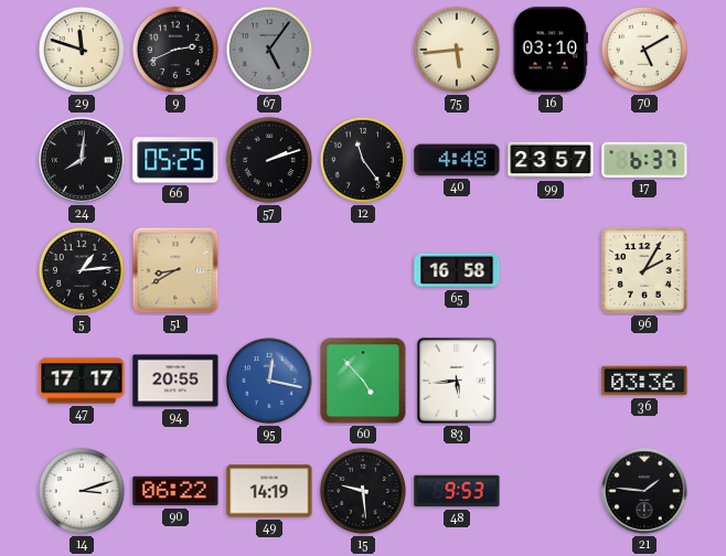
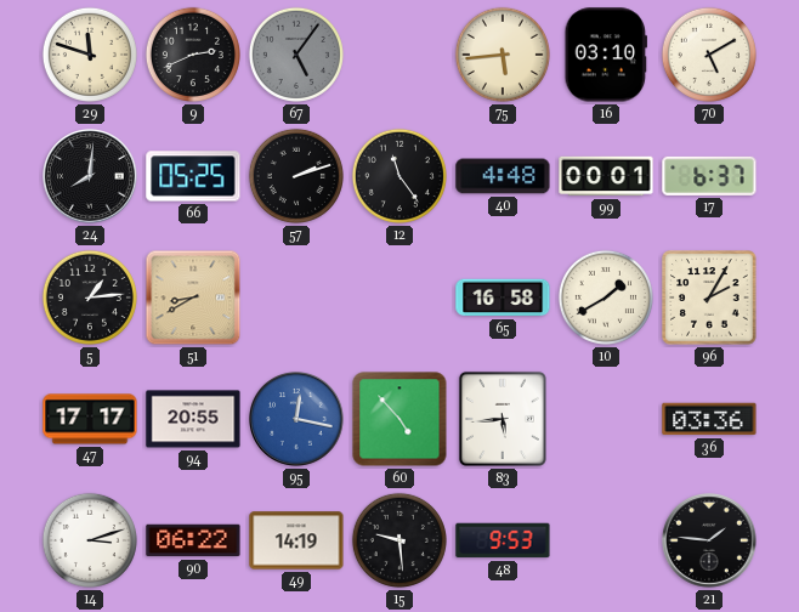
99: 23:57 -> 00:01 (606, 176)
10: none -> 1:40 (606, 297)
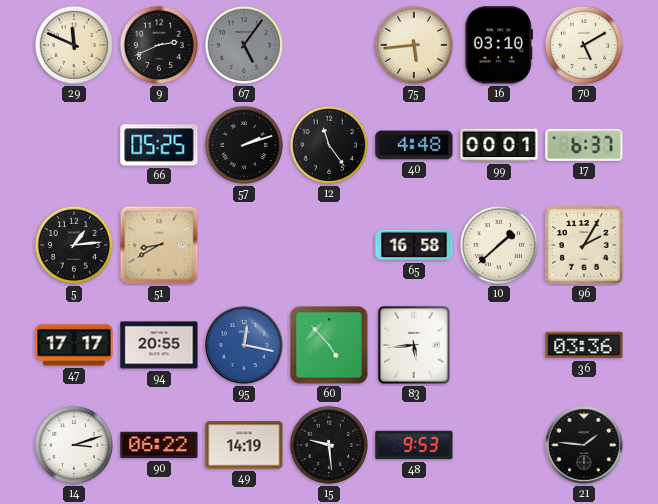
29: 11:48 -> 11:49 (74, 45)
24: 8:01 -> none (91, 177)
10: 1:40 -> 1:38 (499, 245)
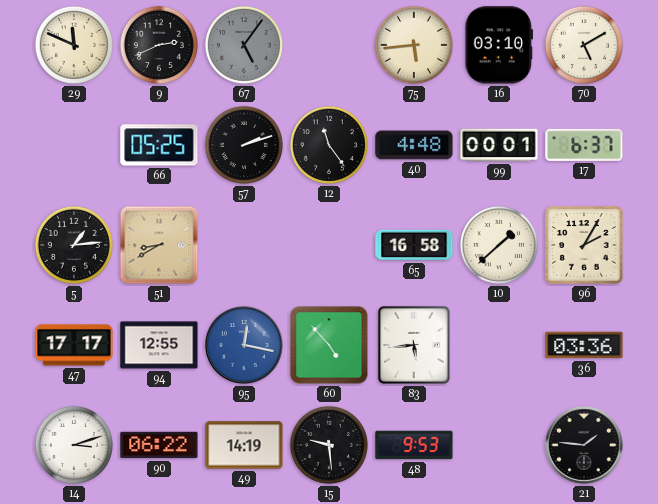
94: 20:55 -> 12:55 (159, 345)
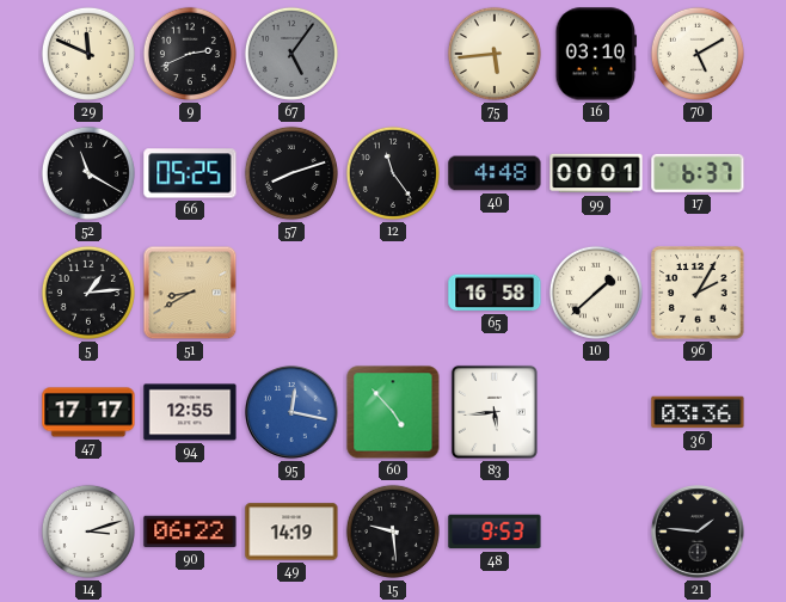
52: none -> 11:20 (88, 173)
57: 2:12 -> 8:12 (291, 173)
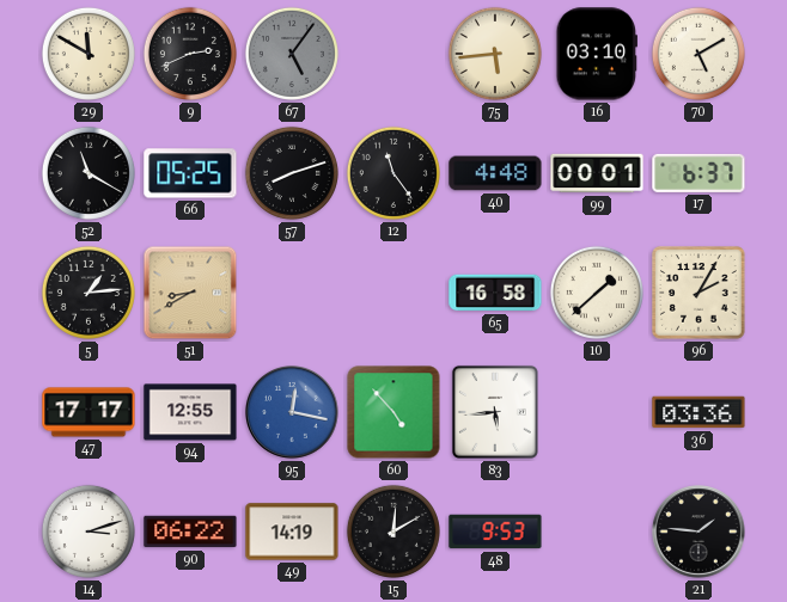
29: 11:49 -> 11:50 (89, 54)
15: 9:29 -> 12:10 (393, 532)
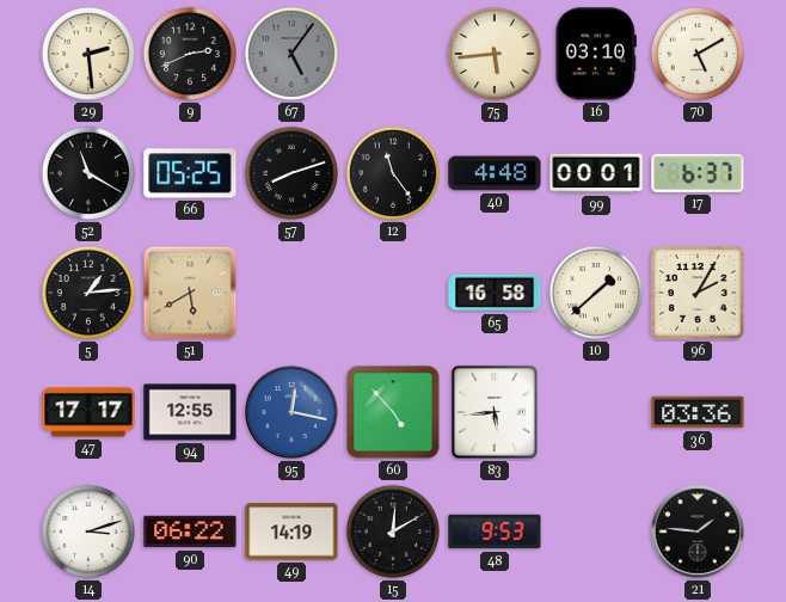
29: 11:50 -> 2:29 (88, 54)
51: 8:40 -> 5:40 (190, 293)
